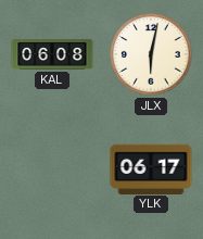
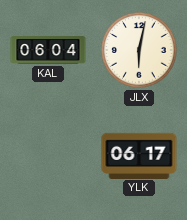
KAL: 06:08 -> 06:04 (48, 50)
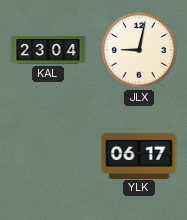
KAL: 06:04 -> 23:04 (48, 50)
JLX: 6:02 -> 9:02 (139, 50)
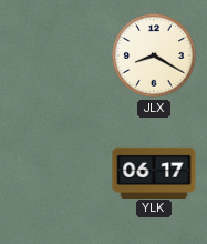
KAL: 23:04 -> none (48, 50)
JLX: 9:02 -> 8:20 (154, 55)
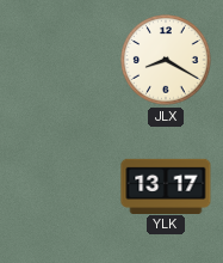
YLK: 06:17 -> 13:17 (166, 185)
